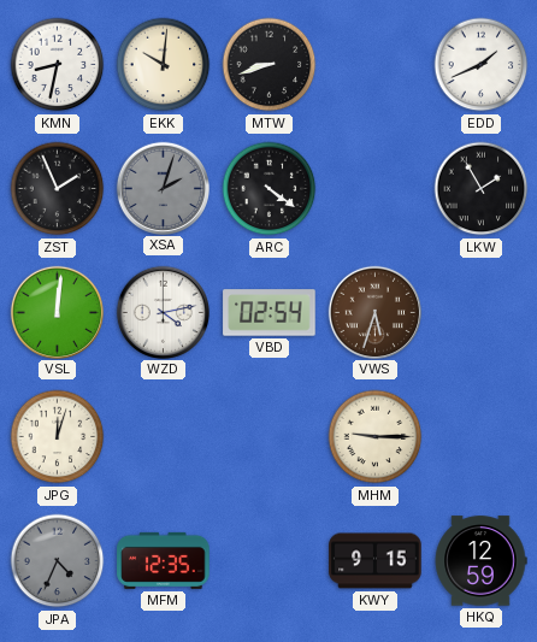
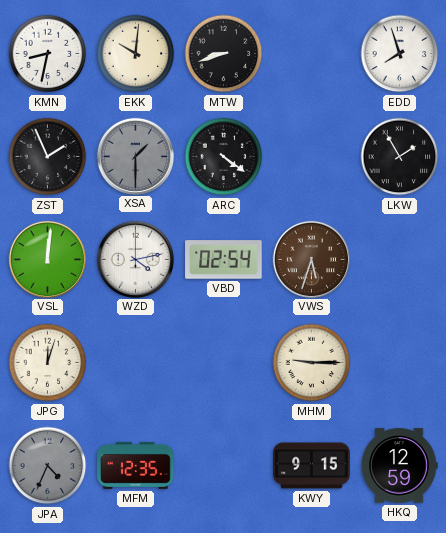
EDD: 1:41 -> 7:57 (400, 54)
XSA: 2:03 -> 1:30 (135, 156)
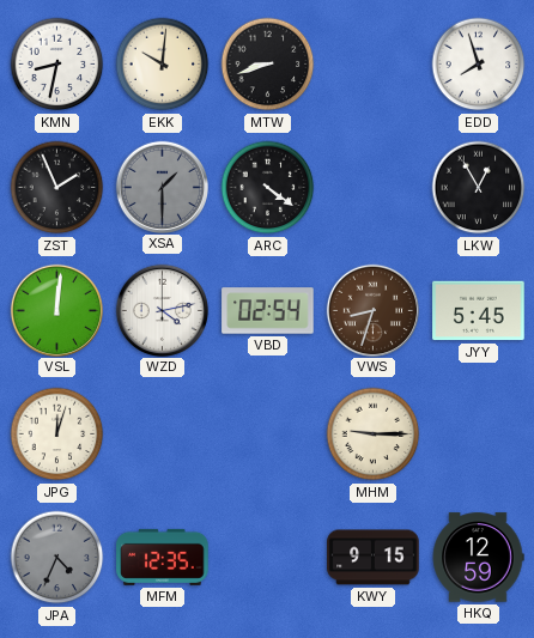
LKW: 1:55 -> 12:55 (479, 188)
VWS: 5:33 -> 8:33 (372, 310)
JYY: none -> 5:45 (479, 311)
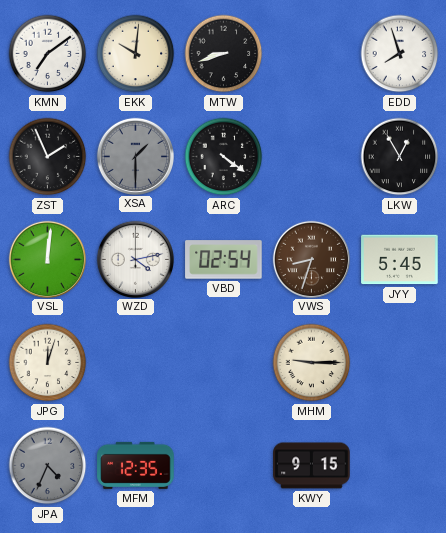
KMN: 8:32 -> 7:09 (48, 54)
HKQ: 12:59 -> none (478, 558)
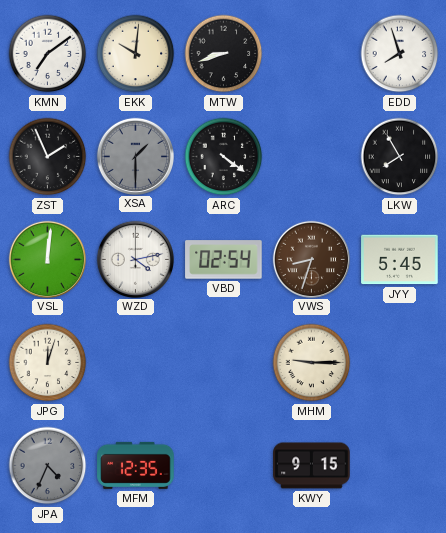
LKW: 12:55 -> 7:55 (400, 157)
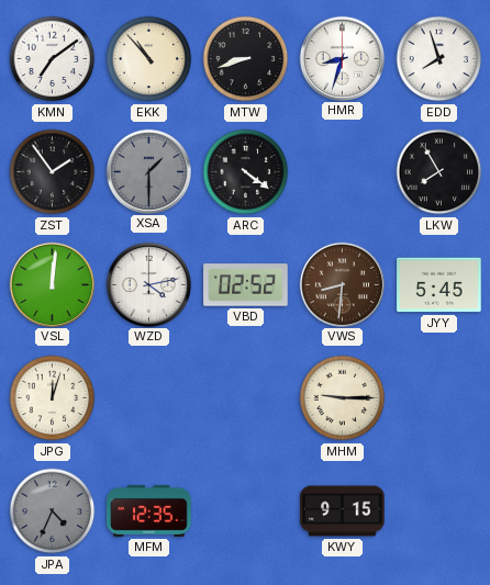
EKK: 10:01 -> 10:53 (149, 59)
HMR: none -> 8:33 (342, 58)
ZST: 1:56 -> 1:54 (53, 172)
VBD: 02:54 -> 02:52 (246, 285)
VWS: 8:33 -> 8:31 (342, 284)
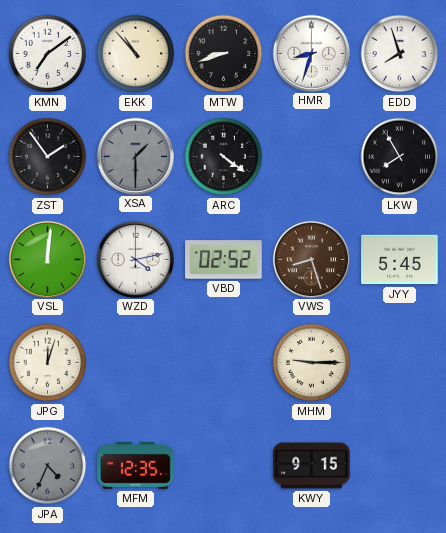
VWS: 8:31 -> 8:27 (311, 259)
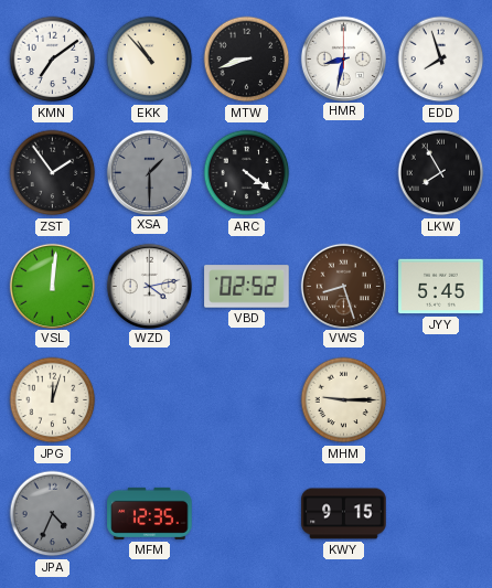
HMR: 8:33 -> 8:32 (343, 58)
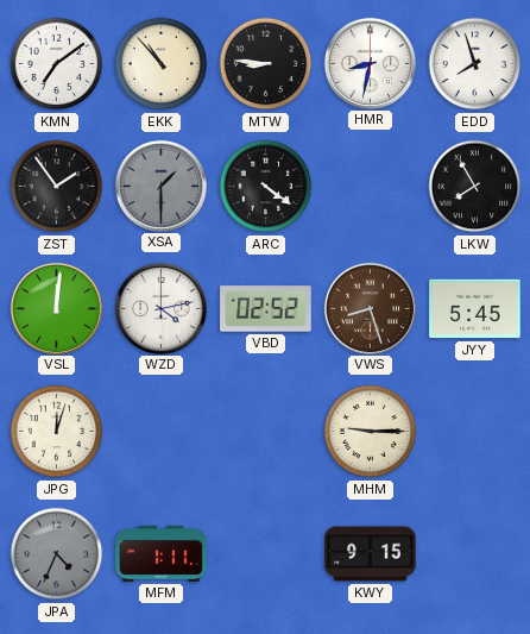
MTW: 8:42 -> 8:46 (266, 64)
MFM: 12:35 -> 1:11 (162, 553)
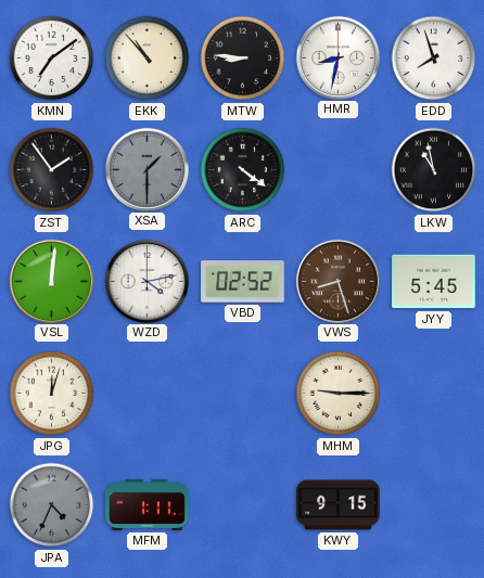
LKW: 7:55 -> 10:58 (434, 170)
